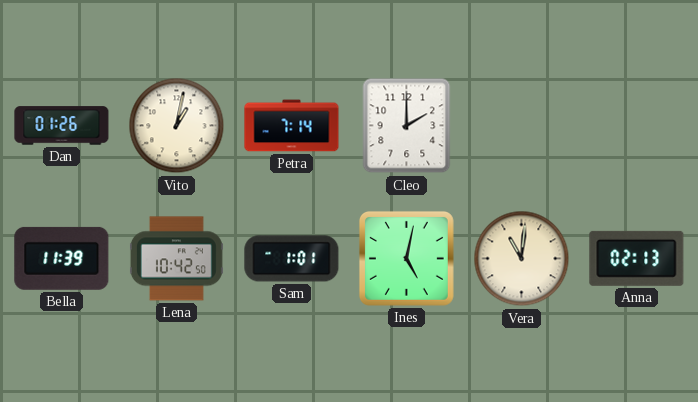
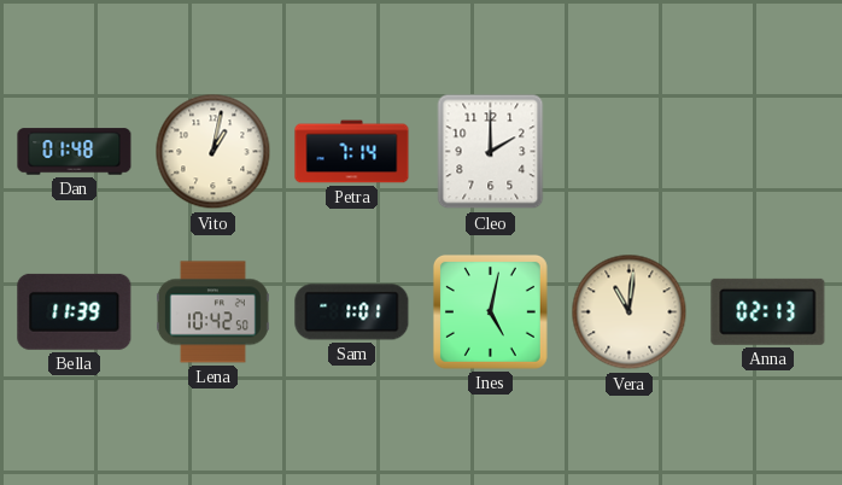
Dan: 01:26 -> 01:48 (75, 152)
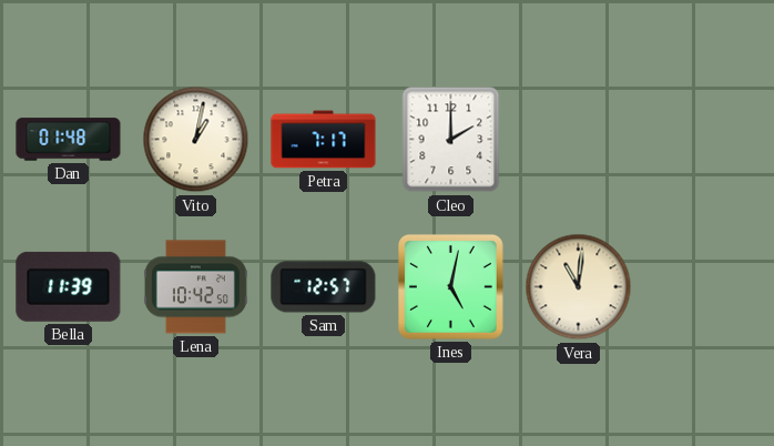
Petra: 7:14 -> 7:17 (324, 140)
Sam: 1:01 -> 12:57 (324, 287)
Anna: 02:13 -> none (768, 311)
